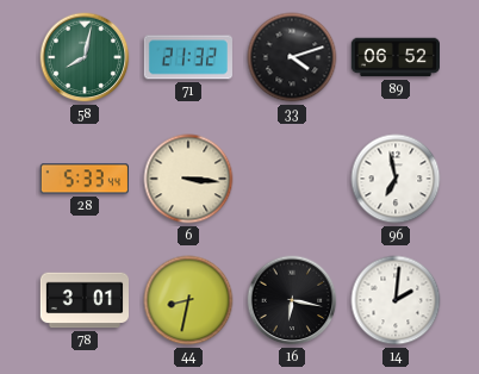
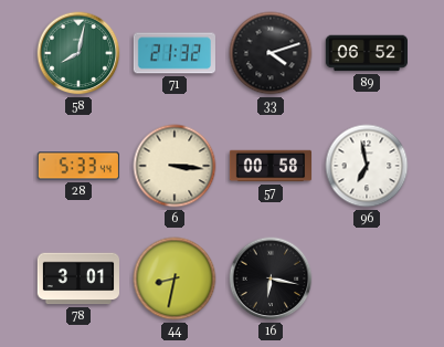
57: none -> 00:58 (269, 166)
14: 2:01 -> none (396, 300)
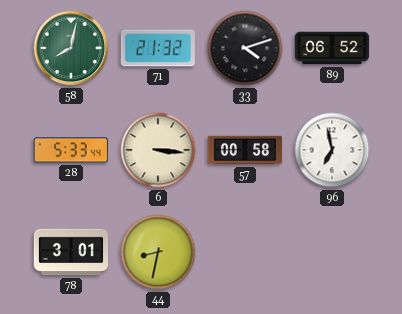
16: 6:17 -> none (271, 278)
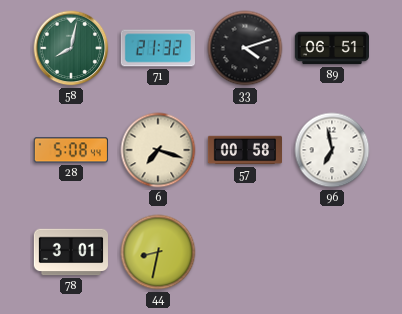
89: 06:52 -> 06:51 (331, 48)
28: 5:33 -> 5:08 (71, 150)
6: 3:16 -> 7:18 (158, 150)
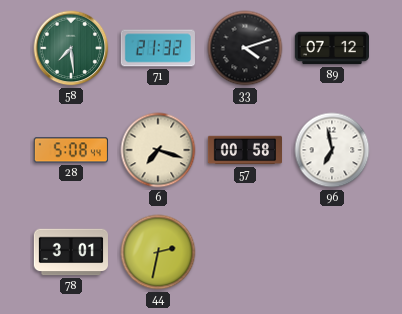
58: 8:02 -> 7:29 (71, 48)
89: 06:51 -> 07:12 (331, 48)
44: 8:32 -> 2:32 (158, 252)
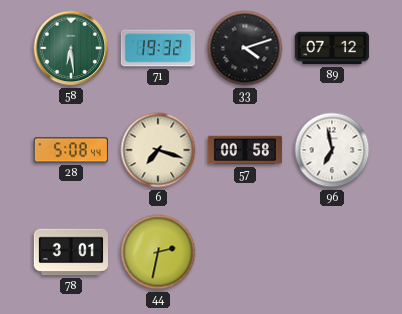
58: 7:29 -> 6:29 (71, 48)
71: 21:32 -> 19:32 (158, 48)
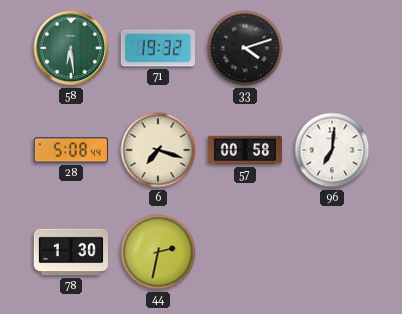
89: 07:12 -> none (331, 48)
96: 6:58 -> 7:01 (332, 150)
78: 3:01 -> 1:30 (70, 252)
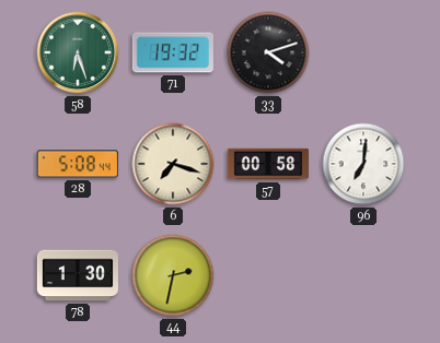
58: 6:29 -> 6:27 (78, 52)
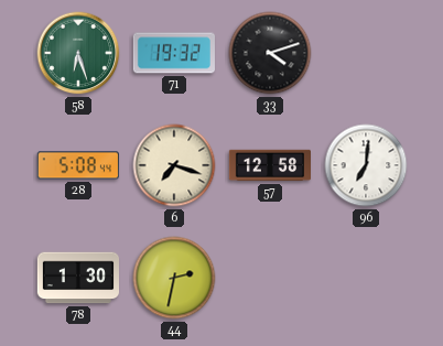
57: 00:58 -> 12:58 (269, 165)
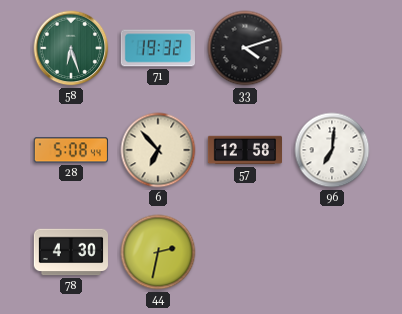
6: 7:18 -> 6:53 (158, 150)
78: 1:30 -> 4:30 (70, 252)
